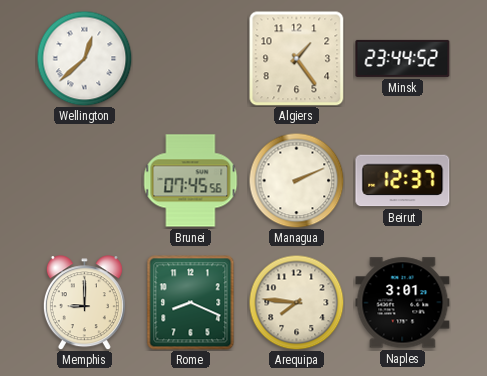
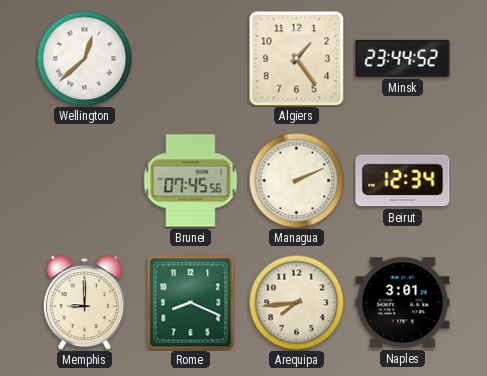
Beirut: 12:37 -> 12:34 (403, 181)
Arequipa: 7:46 -> 7:44 (296, 302)
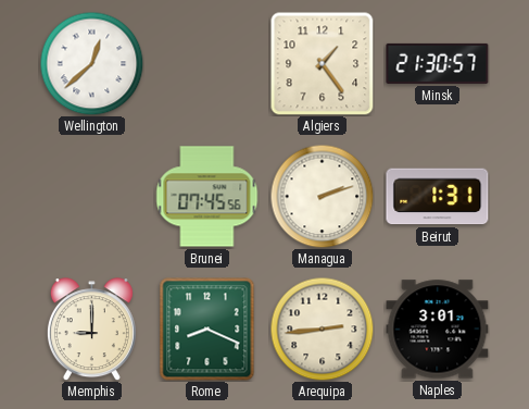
Minsk: 23:44 -> 21:30 (438, 63)
Managua: 2:11 -> 2:12 (322, 196)
Beirut: 12:34 -> 1:31 (438, 197)
Arequipa: 7:44 -> 2:44 (322, 329)
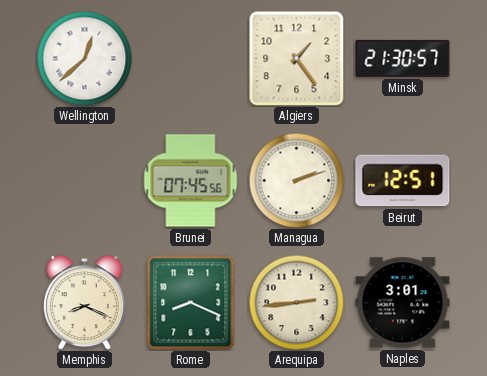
Beirut: 1:31 -> 12:51 (403, 181)
Memphis: 9:00 -> 8:19 (84, 303)
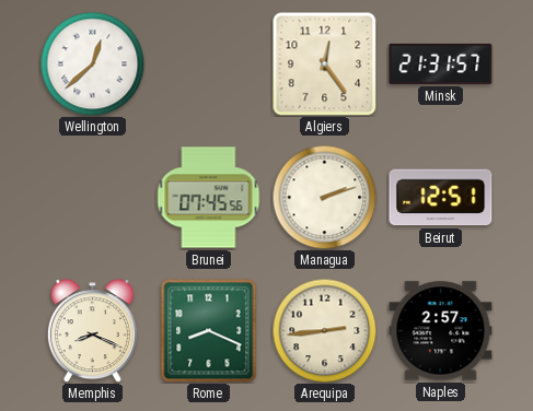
Algiers: 1:24 -> 12:24 (324, 63)
Minsk: 21:30 -> 21:31 (441, 63)
Naples: 3:01 -> 2:57 (441, 331)
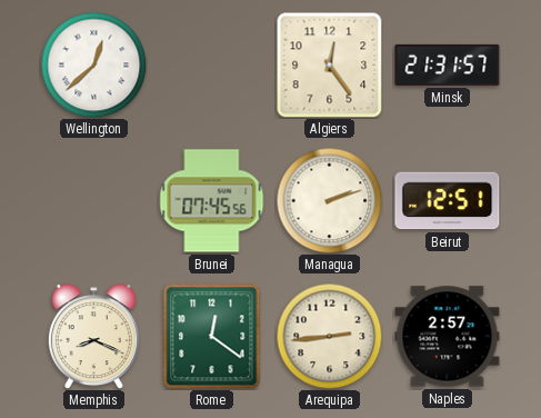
Rome: 8:19 -> 12:21 (212, 337)
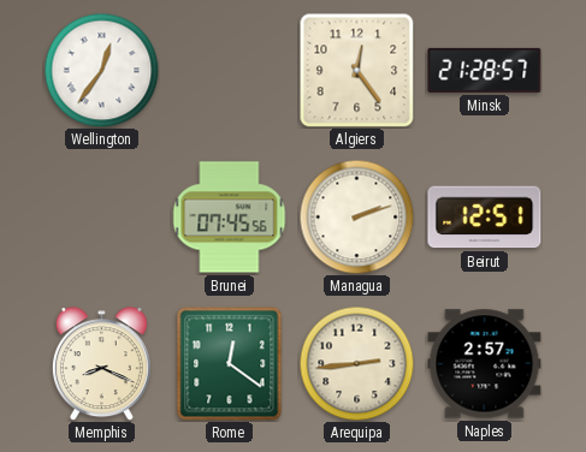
Wellington: 12:38 -> 12:36 (101, 70)
Minsk: 21:31 -> 21:28 (485, 70)
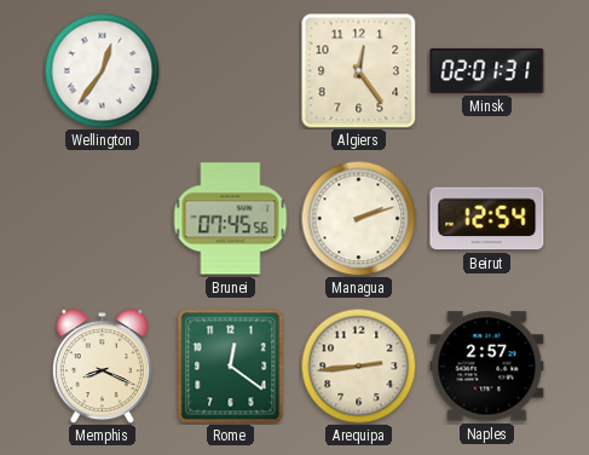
Minsk: 21:28 -> 02:01 (487, 70)
Beirut: 12:51 -> 12:54 (487, 219)
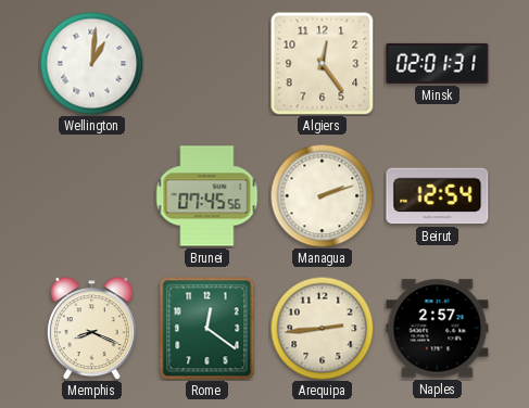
Wellington: 12:36 -> 1:01 (91, 63)
